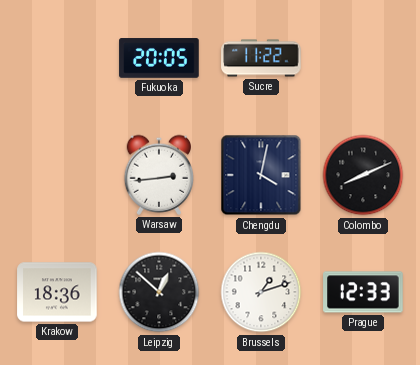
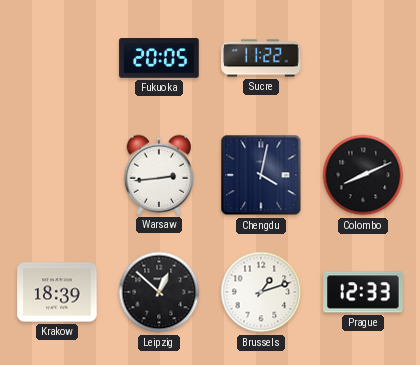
Krakow: 18:36 -> 18:39 (57, 292)
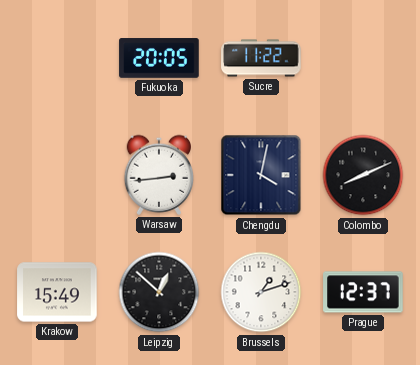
Krakow: 18:39 -> 15:49 (57, 292)
Prague: 12:33 -> 12:37 (363, 292)
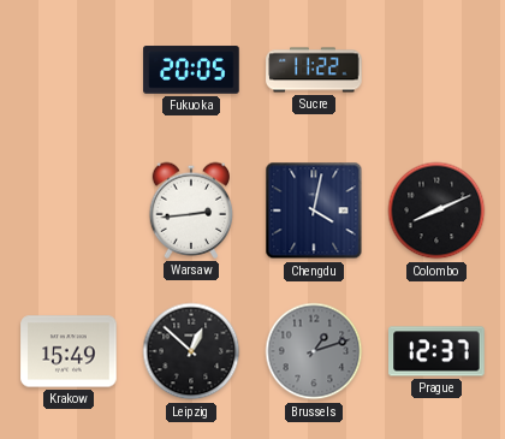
Brussels dial: white -> grey (314, 351)
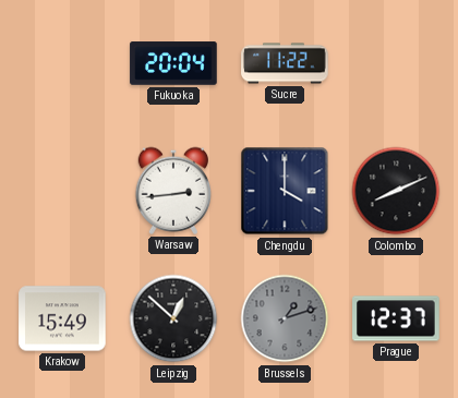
Fukuoka: 20:05 -> 20:04 (173, 63)
Chengdu: 4:02 -> 4:00 (285, 191)
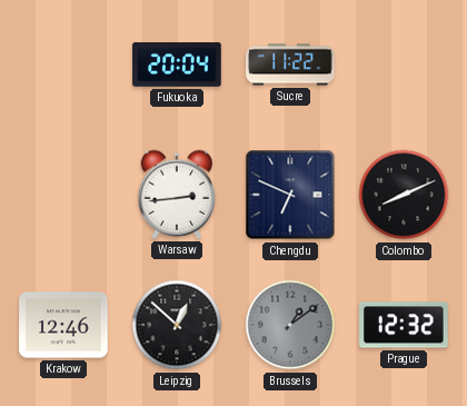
Chengdu: 4:00 -> 6:49 (290, 195)
Krakow: 15:49 -> 12:46 (63, 325)
Brussels: 1:12 -> 1:09 (290, 325)
Prague: 12:37 -> 12:32 (404, 325)
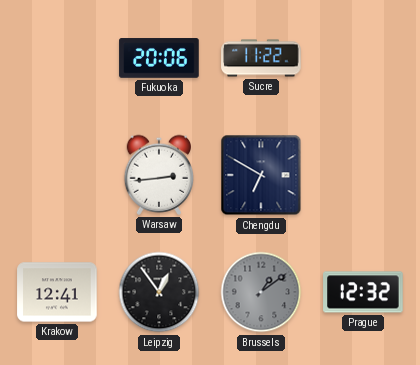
Fukuoka: 20:04 -> 20:06 (159, 58)
Chengdu: 6:49 -> 6:50 (261, 175)
Colombo: 8:11 -> none (404, 195)
Krakow: 12:46 -> 12:41 (57, 292)
Leipzig: 12:52 -> 12:54 (159, 292)
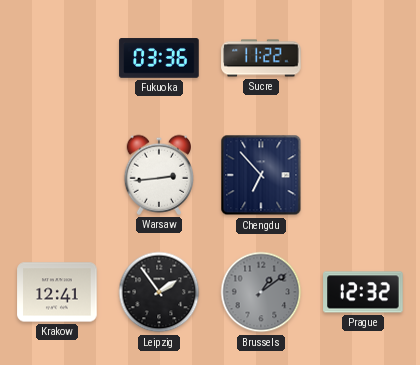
Fukuoka: 20:06 -> 03:36 (159, 58)
Chengdu: 6:50 -> 6:53 (261, 175)
Leipzig: 12:54 -> 1:54 (159, 292)
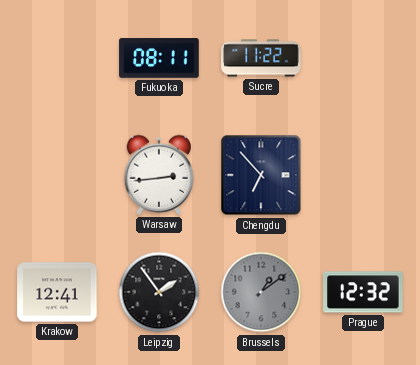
Fukuoka: 03:36 -> 08:11 (159, 58)
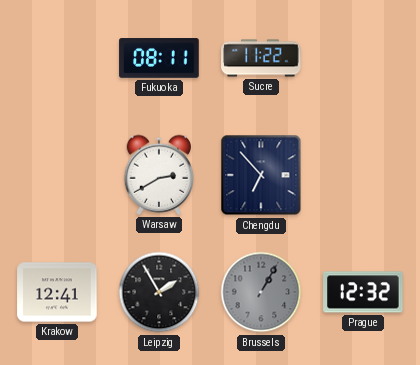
Warsaw: 2:44 -> 2:40 (159, 175)
Leipzig: 1:54 -> 1:55 (159, 292)
Brussels: 1:09 -> 1:05 (261, 292)
